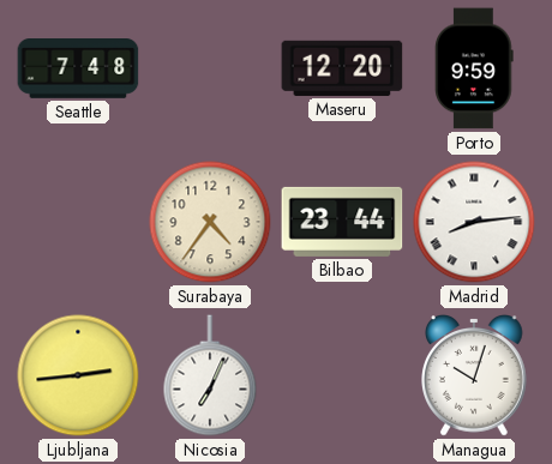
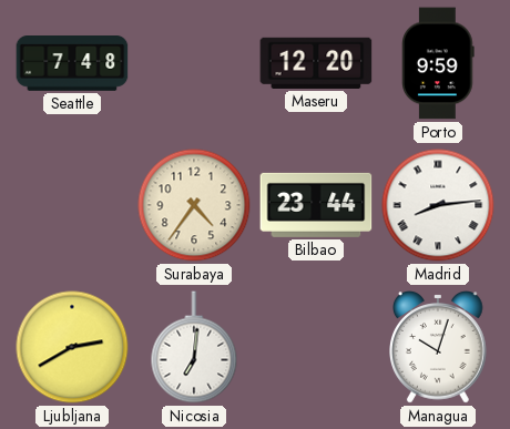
Ljubljana: 2:44 -> 2:40 (72, 347)
Nicosia: 7:04 -> 7:01 (194, 347)
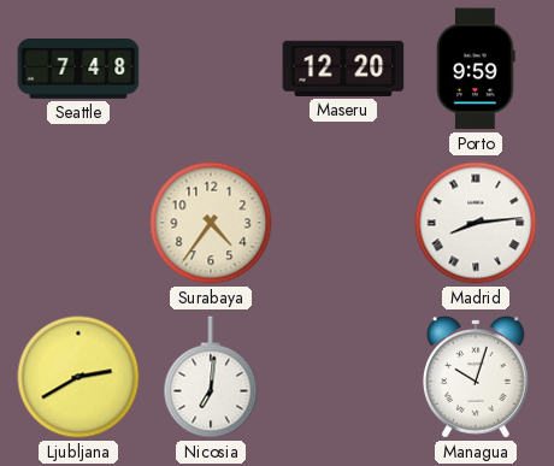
Bilbao: 23:44 -> none (316, 205)
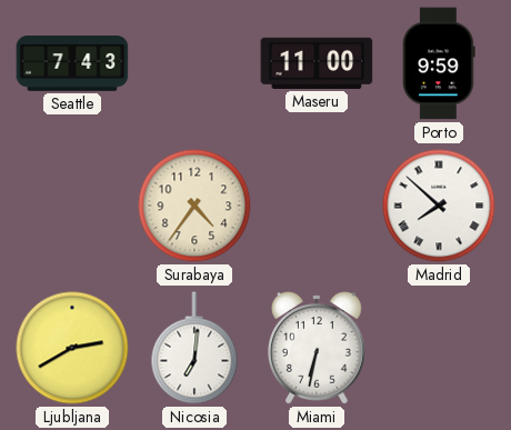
Seattle: 7:48 -> 7:43 (72, 64)
Maseru: 12:20 -> 11:00 (317, 63)
Madrid: 8:14 -> 7:52 (439, 206)
Miami: none -> 6:32 (318, 348)
Managua: 10:03 -> none (477, 377)
